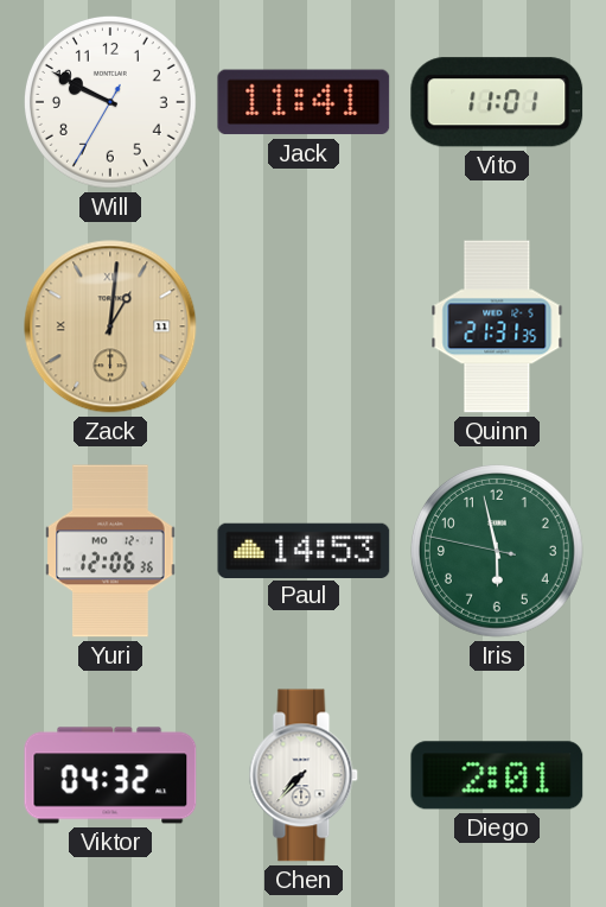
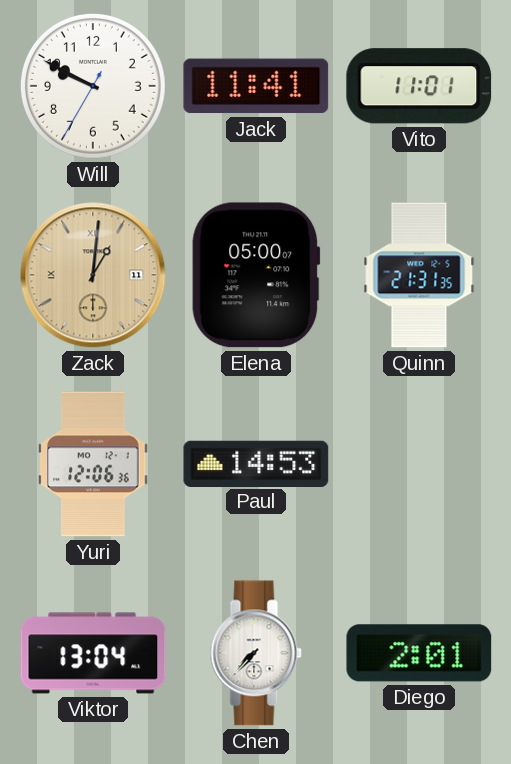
Elena: none -> 05:00 (256, 275)
Iris: 5:57 -> none (497, 551)
Viktor: 04:32 -> 13:04 (93, 653)
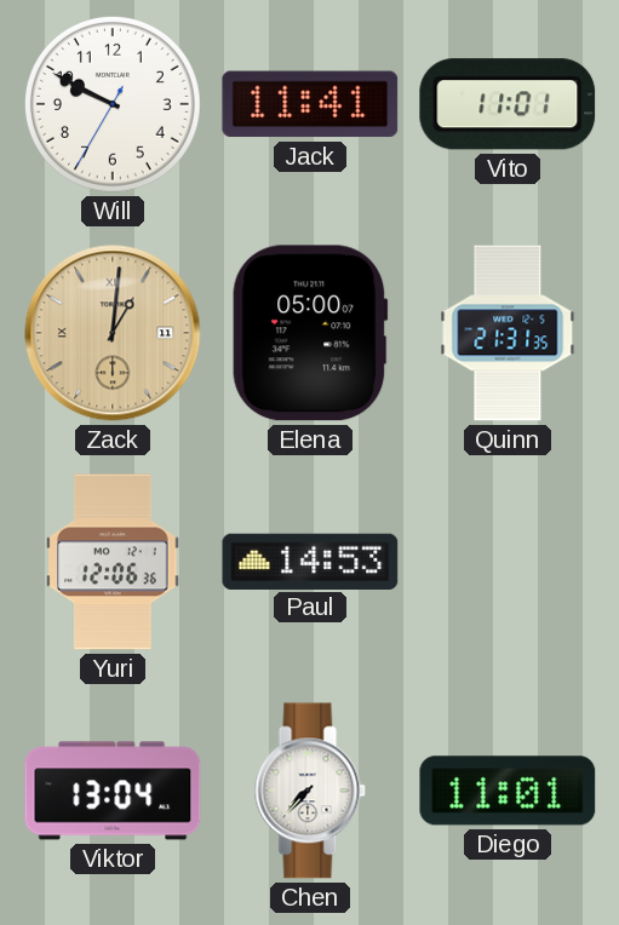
Diego: 2:01 -> 11:01 (508, 791)
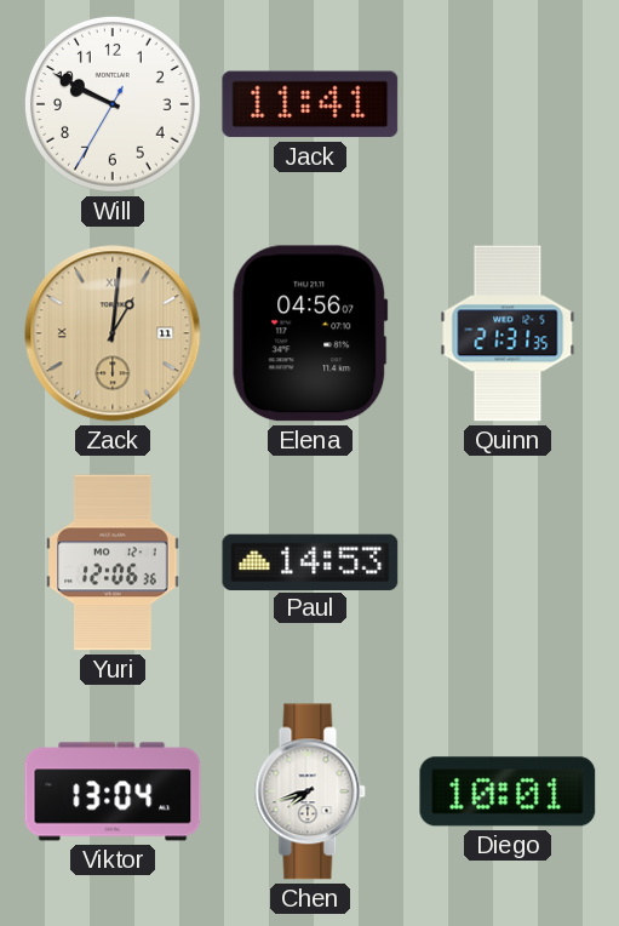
Vito: 11:01 -> none (508, 104)
Elena: 05:00 -> 04:56 (310, 333)
Chen: 7:37 -> 7:42 (310, 791)
Diego: 11:01 -> 10:01 (508, 791)
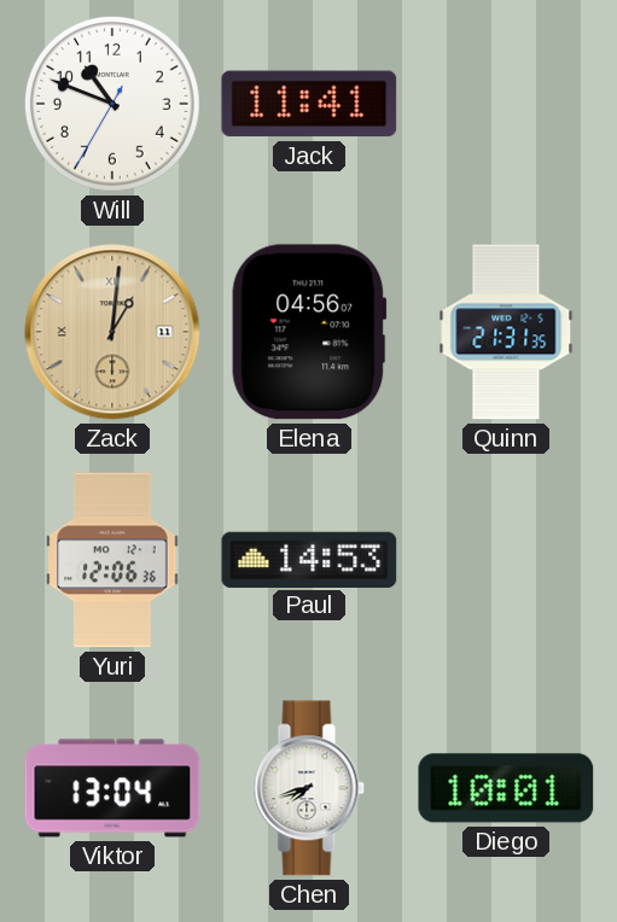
Will: 9:49 -> 10:48 (112, 104)
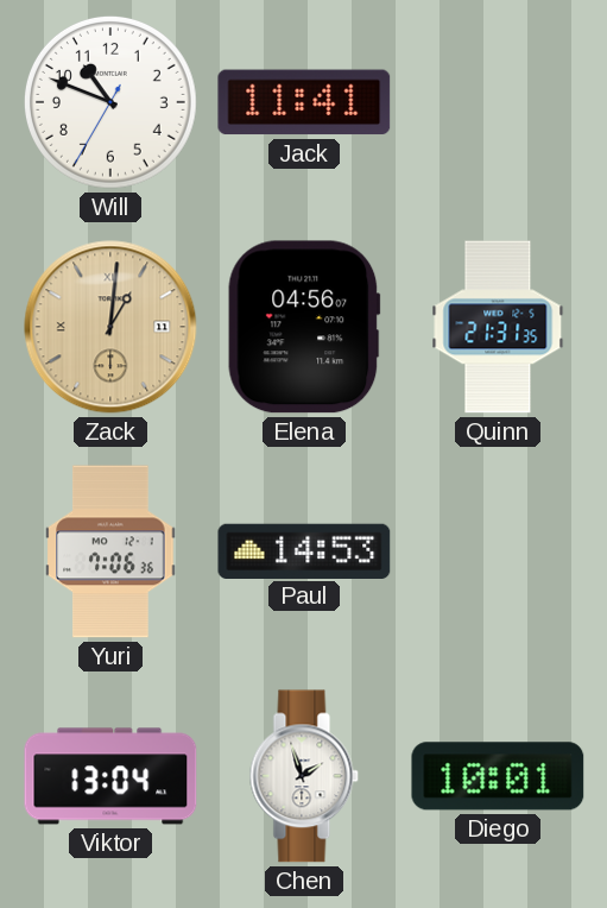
Yuri: 12:06 -> 7:06 (110, 551)
Chen: 7:42 -> 1:57 (304, 776)
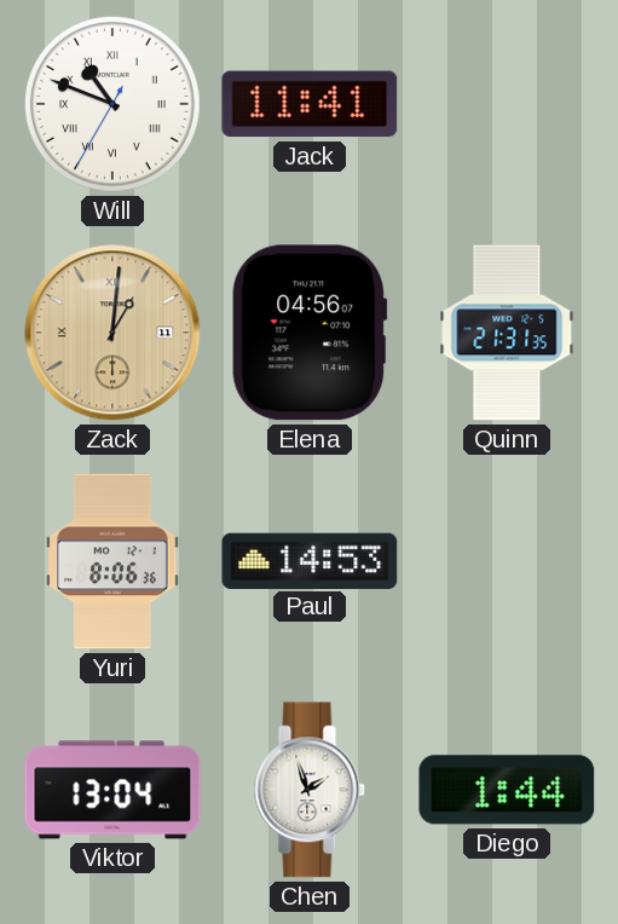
Will numerals: Arabic -> Roman (112, 104)
Yuri: 7:06 -> 8:06 (112, 561)
Diego: 10:01 -> 1:44 (507, 790)
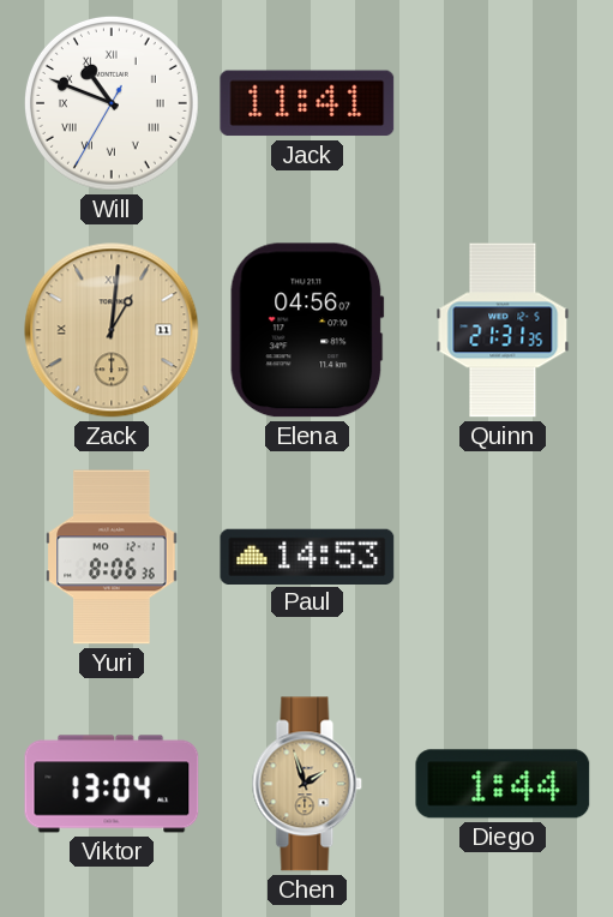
Chen dial: white -> champagne (307, 784)
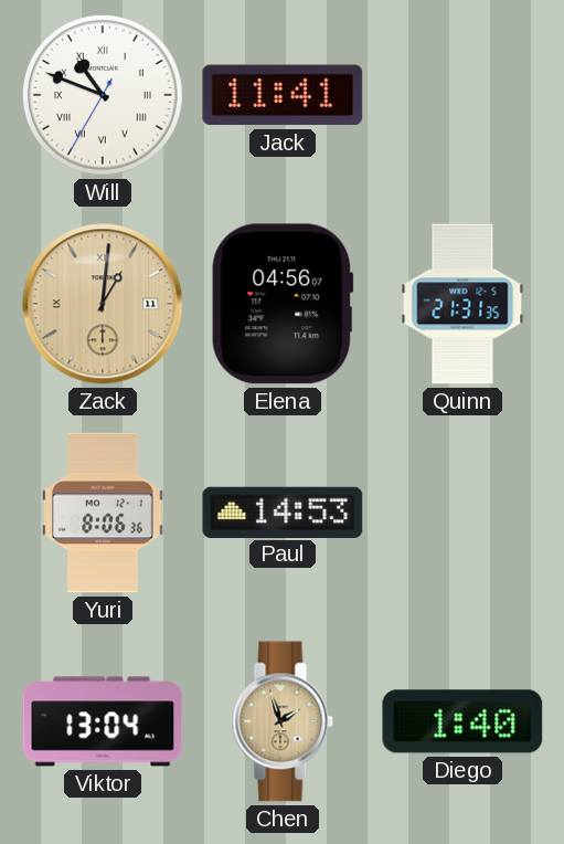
Diego: 1:44 -> 1:40 (462, 721)
